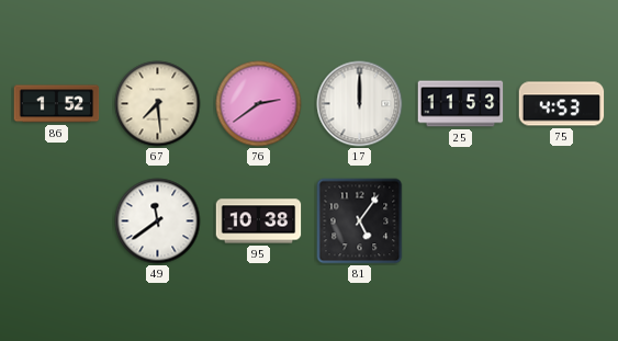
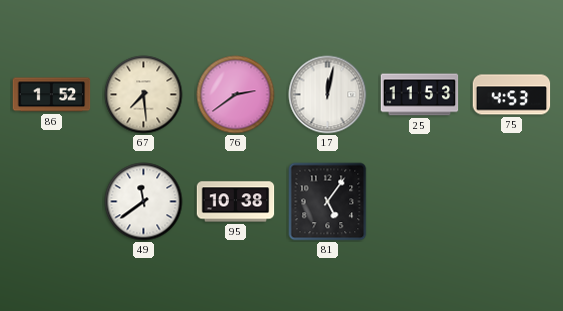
17: 12:00 -> 12:02 (328, 95)
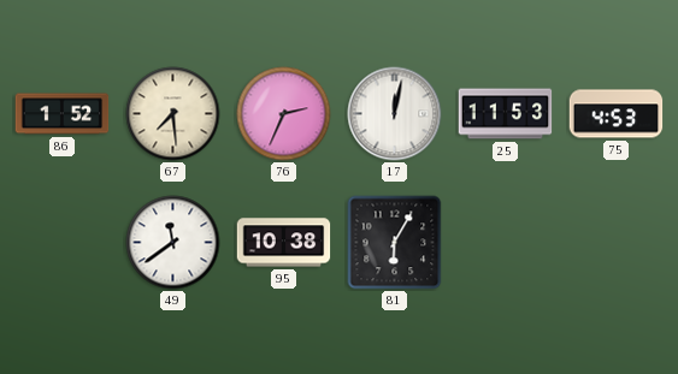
76: 2:39 -> 2:34 (284, 114)
81: 5:06 -> 6:05 (395, 243)
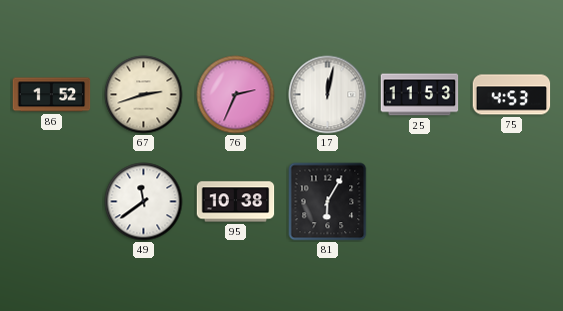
67: 7:29 -> 2:42 (144, 95)
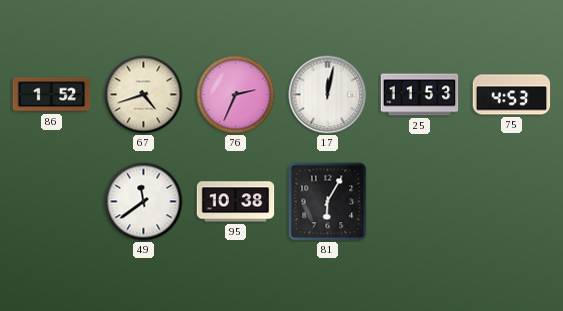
67: 2:42 -> 4:42 (144, 95)
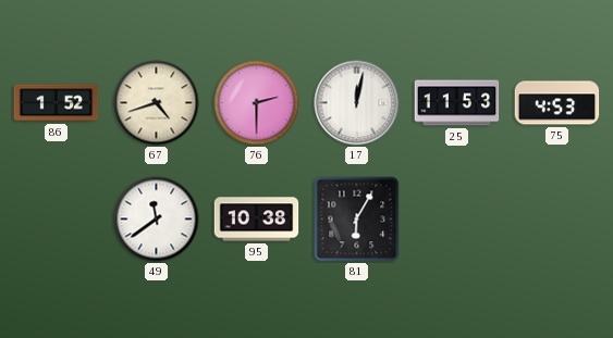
76: 2:34 -> 2:30 (257, 103)
